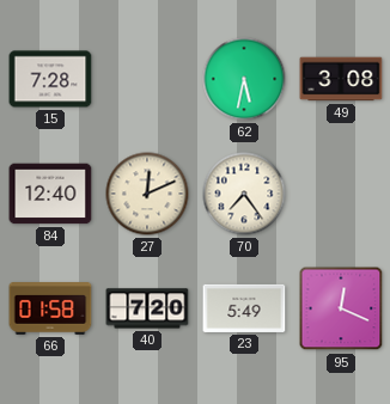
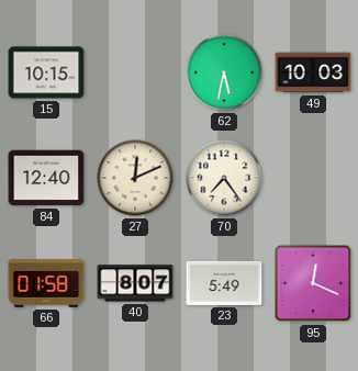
15: 7:28 -> 10:15 (46, 72)
49: 3:08 -> 10:03 (313, 72)
40: 7:20 -> 8:07 (135, 283)
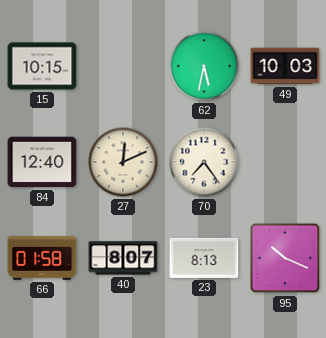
23: 5:49 -> 8:13 (204, 258)
95: 12:19 -> 10:19 (285, 258)
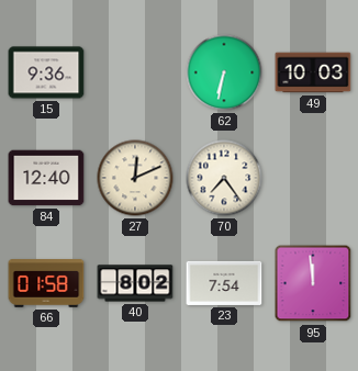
15: 10:15 -> 9:36 (46, 72)
62: 5:32 -> 6:32 (224, 72)
40: 8:07 -> 8:02 (135, 283)
23: 8:13 -> 7:54 (224, 283)
95: 10:19 -> 11:59 (313, 283)
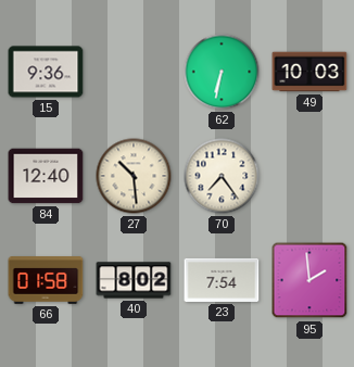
27: 12:11 -> 10:29 (134, 176)
95: 11:59 -> 1:59 (309, 280)
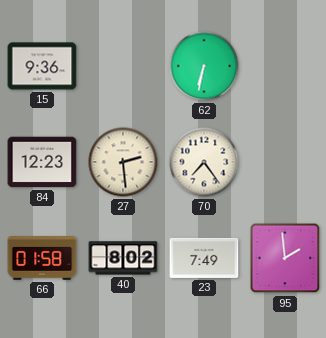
49: 10:03 -> none (309, 72)
84: 12:40 -> 12:23 (42, 162)
27: 10:29 -> 2:29 (123, 162)
23: 7:54 -> 7:49 (204, 258)
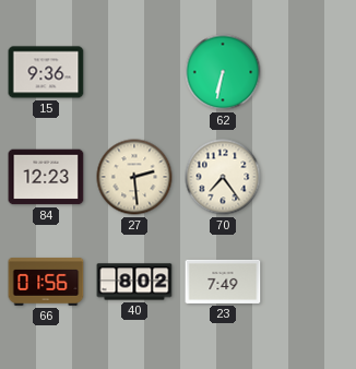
66: 01:58 -> 01:56 (46, 282)
95: 1:59 -> none (285, 258)
